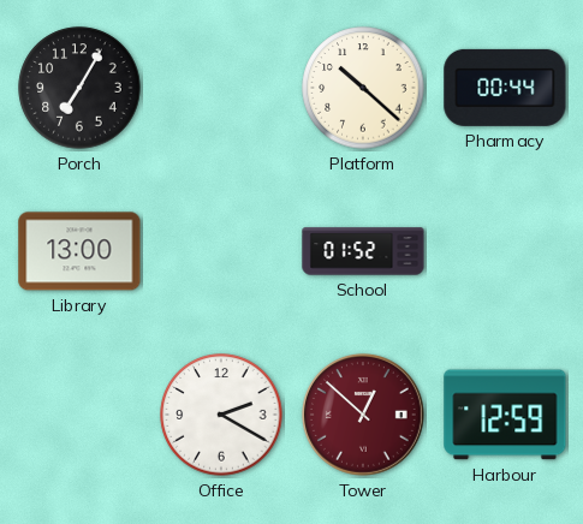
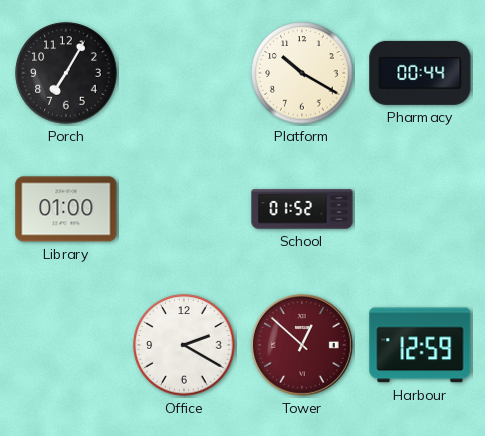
Platform: 10:22 -> 10:20 (302, 73)
Library: 13:00 -> 01:00 (66, 209)
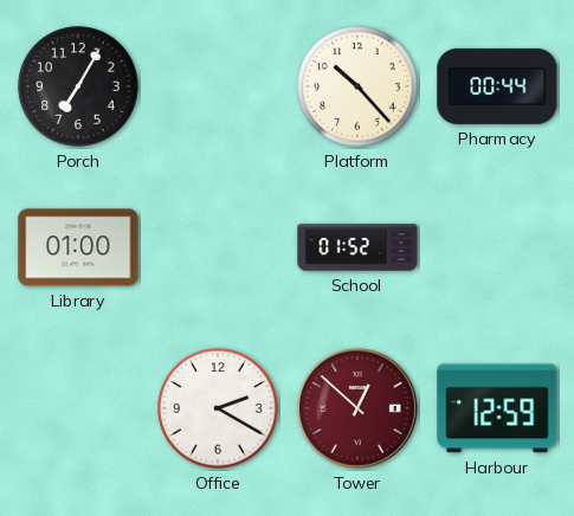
Platform: 10:20 -> 10:23 (357, 86)
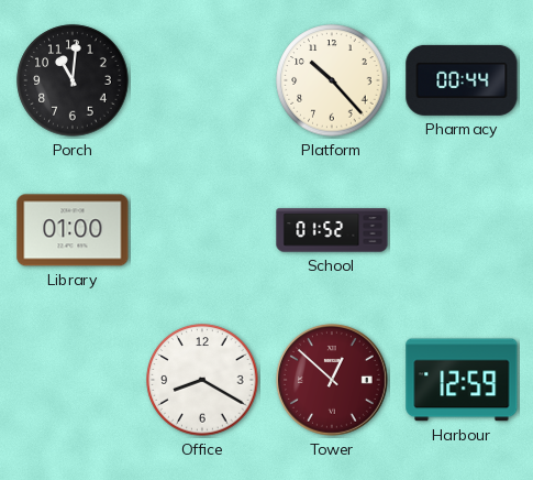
Porch: 7:05 -> 11:01 (73, 80)
Office: 2:20 -> 8:20 (202, 380)
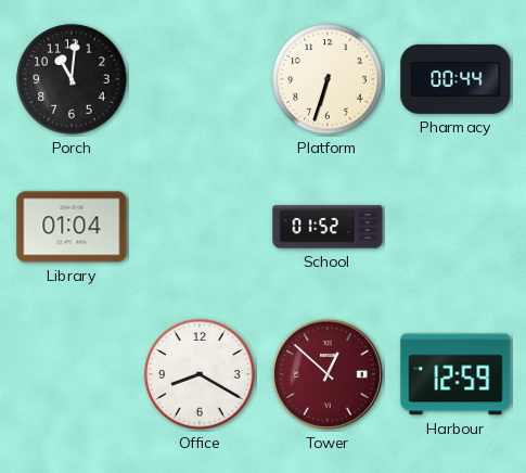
Platform: 10:23 -> 6:33 (328, 79)
Library: 01:00 -> 01:04 (72, 227)
